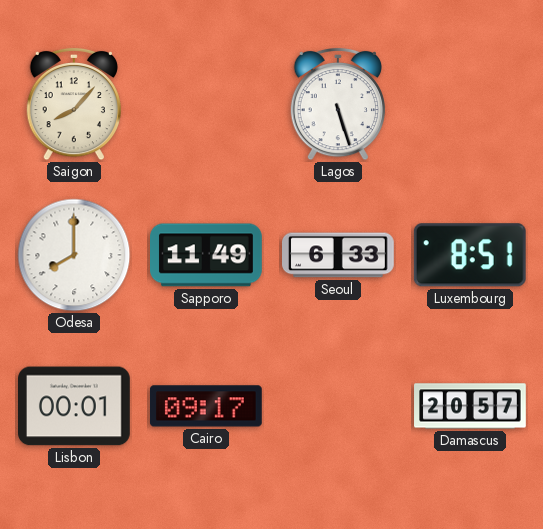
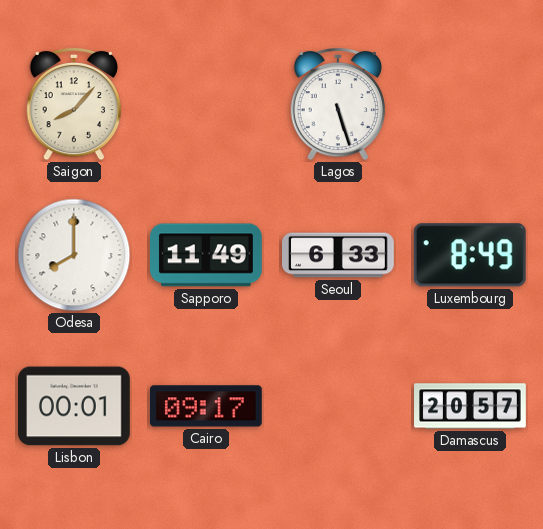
Luxembourg: 8:51 -> 8:49 (470, 255)
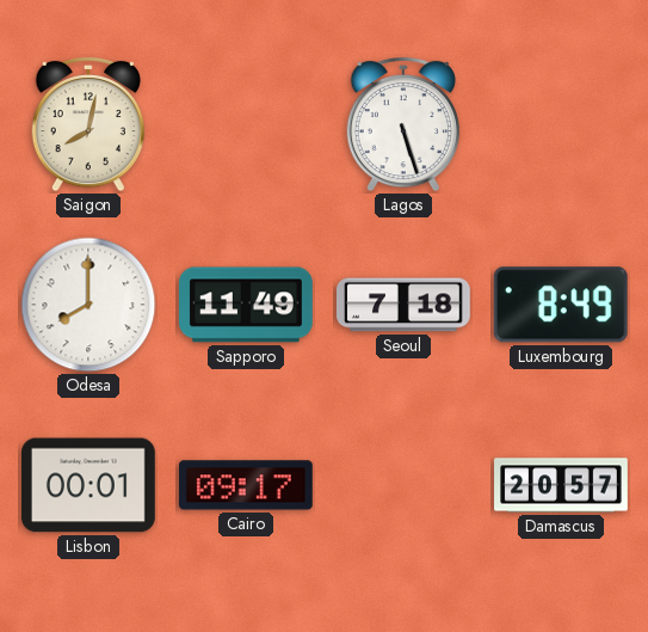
Saigon: 8:07 -> 8:02 (88, 124)
Seoul: 6:33 -> 7:18 (405, 305)
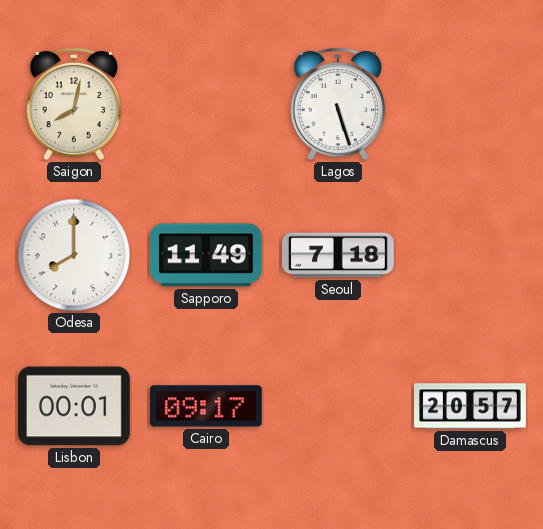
Luxembourg: 8:49 -> none (561, 305)
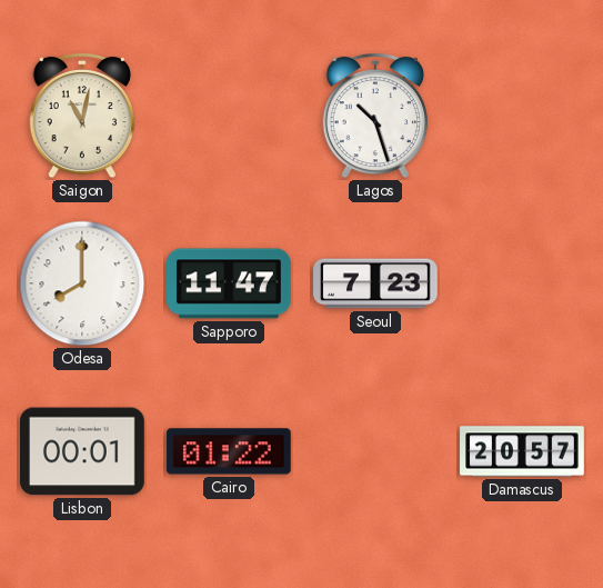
Saigon: 8:02 -> 11:02 (82, 116)
Lagos: 5:27 -> 10:27 (375, 116)
Sapporo: 11:49 -> 11:47 (230, 283)
Seoul: 7:18 -> 7:23 (376, 283)
Cairo: 09:17 -> 01:22 (229, 451)
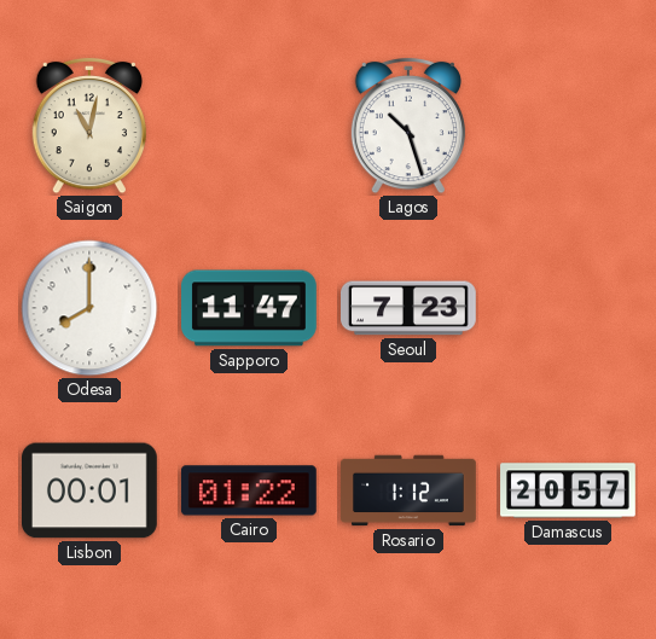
Rosario: none -> 1:12 (408, 490)
